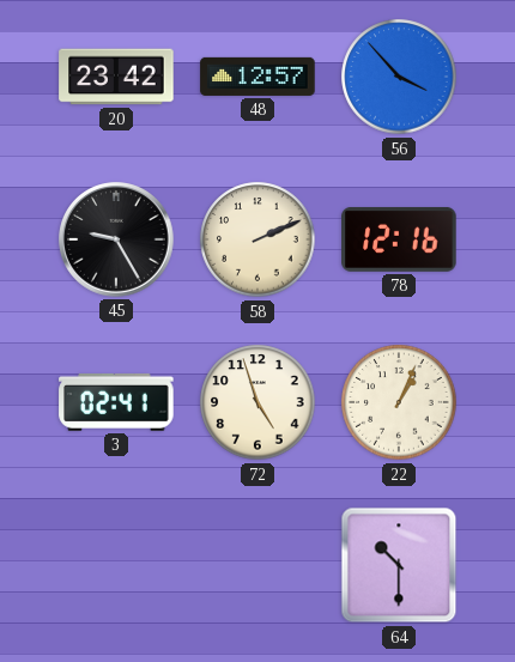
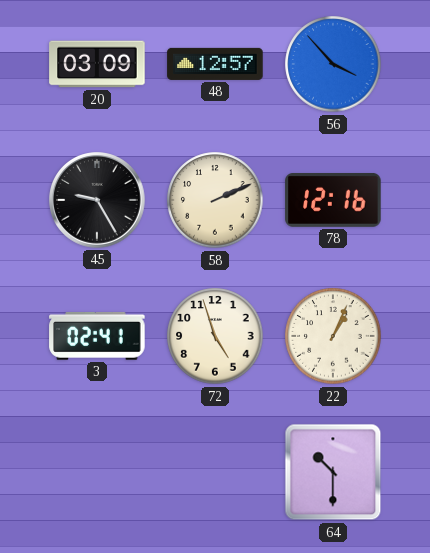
20: 23:42 -> 03:09 (97, 64)
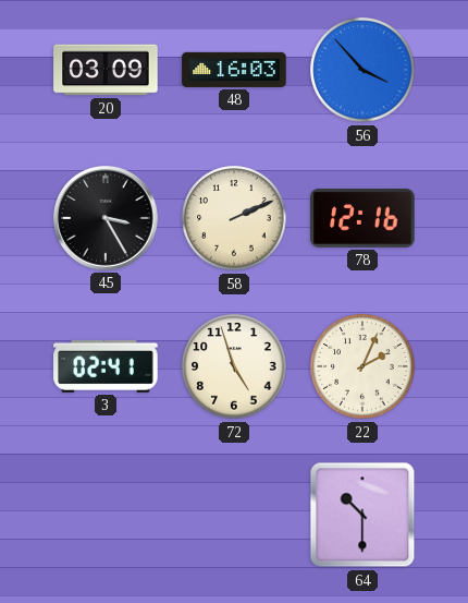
48: 12:57 -> 16:03 (234, 70)
45: 9:25 -> 3:25 (106, 218)
22: 1:04 -> 2:04 (362, 366)
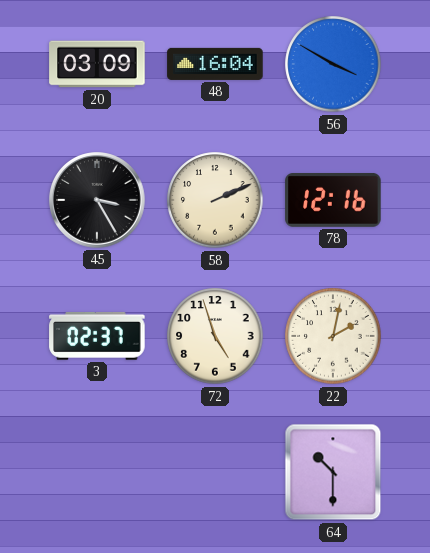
48: 16:03 -> 16:04 (215, 64)
56: 3:53 -> 3:50 (333, 64)
3: 02:41 -> 02:37 (97, 336)
22: 2:04 -> 2:02 (333, 336)
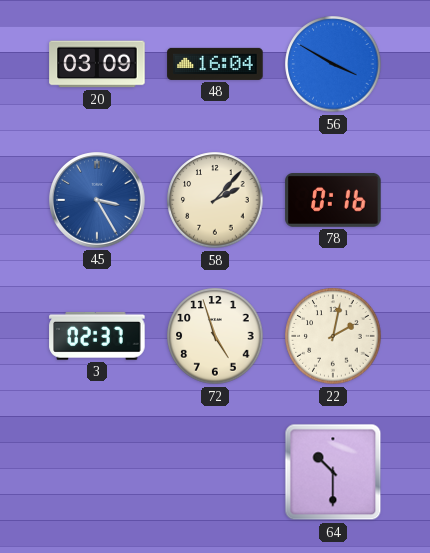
45 dial: black -> blue (97, 200)
58: 2:11 -> 2:07 (215, 200)
78: 12:16 -> 0:16 (333, 201)
